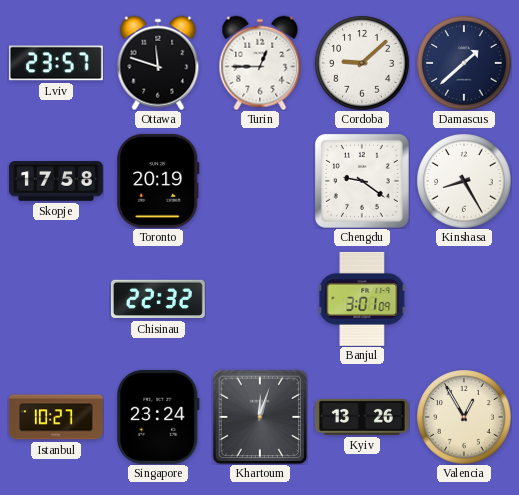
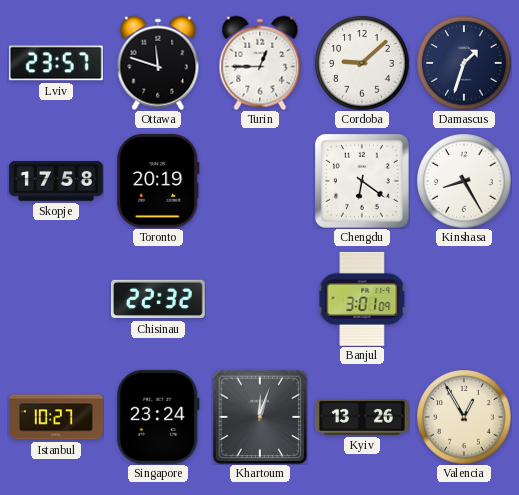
Damascus: 1:38 -> 1:33 (464, 63)
Chengdu: 9:21 -> 6:21 (362, 181)
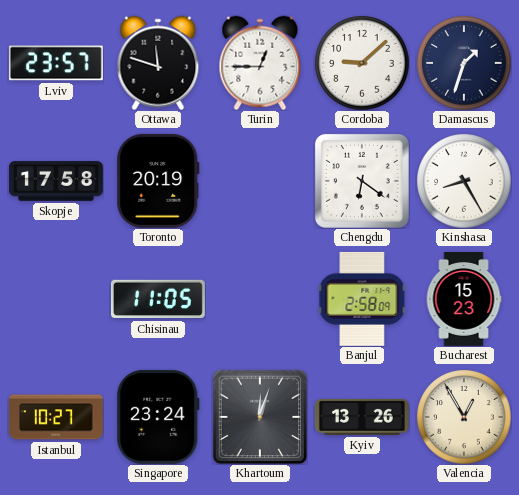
Chisinau: 22:32 -> 11:05 (158, 299)
Banjul: 3:01 -> 2:58 (362, 299)
Bucharest: none -> 15:23 (464, 300)
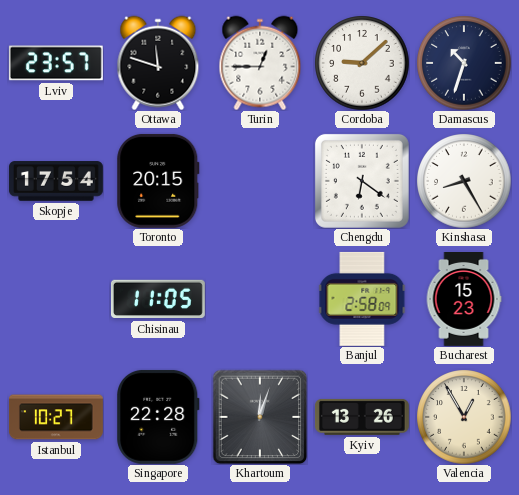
Damascus: 1:33 -> 10:33 (464, 63)
Skopje: 17:58 -> 17:54 (56, 181)
Toronto: 20:19 -> 20:15 (158, 181)
Singapore: 23:24 -> 22:28 (158, 417)
